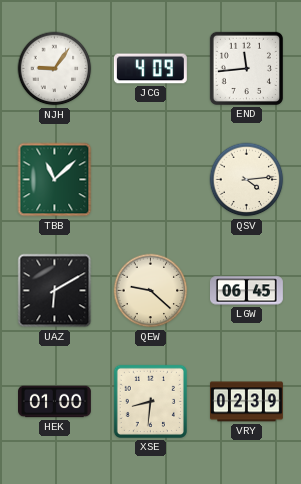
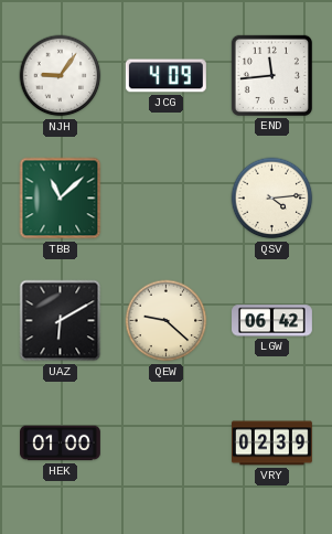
LGW: 06:45 -> 06:42 (272, 321)
XSE: 8:31 -> none (150, 401)
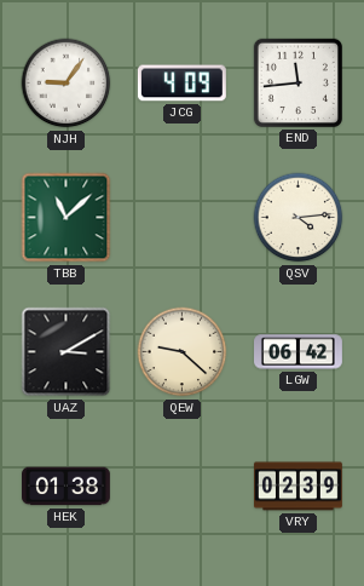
UAZ: 6:10 -> 3:10 (67, 352)
HEK: 01:00 -> 01:38 (67, 487)
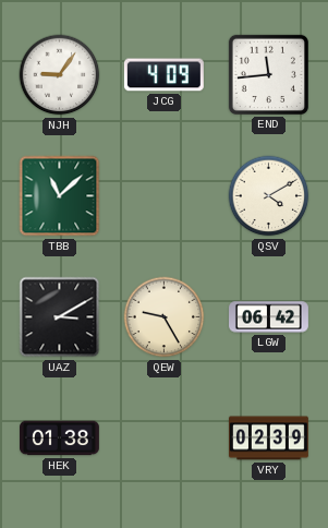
QSV: 4:14 -> 4:10 (269, 196)
QEW: 9:22 -> 9:25 (165, 317)
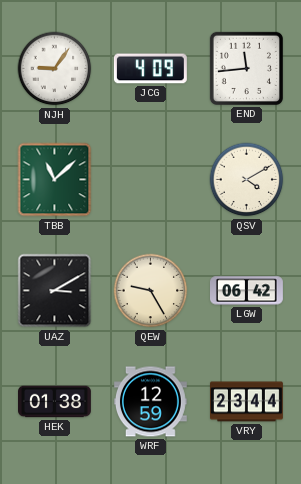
WRF: none -> 12:59 (150, 402)
VRY: 02:39 -> 23:44 (247, 402)
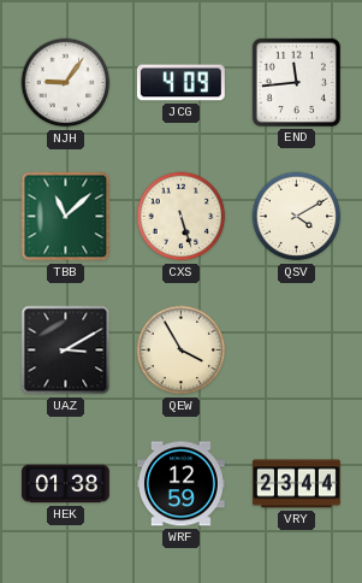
CXS: none -> 5:27 (182, 217)
QEW: 9:25 -> 3:55 (182, 351)
LGW: 06:42 -> none (247, 291)
